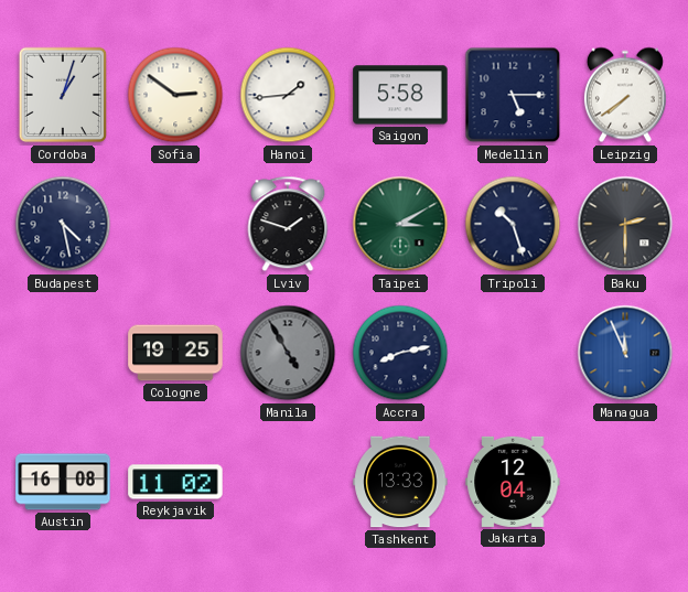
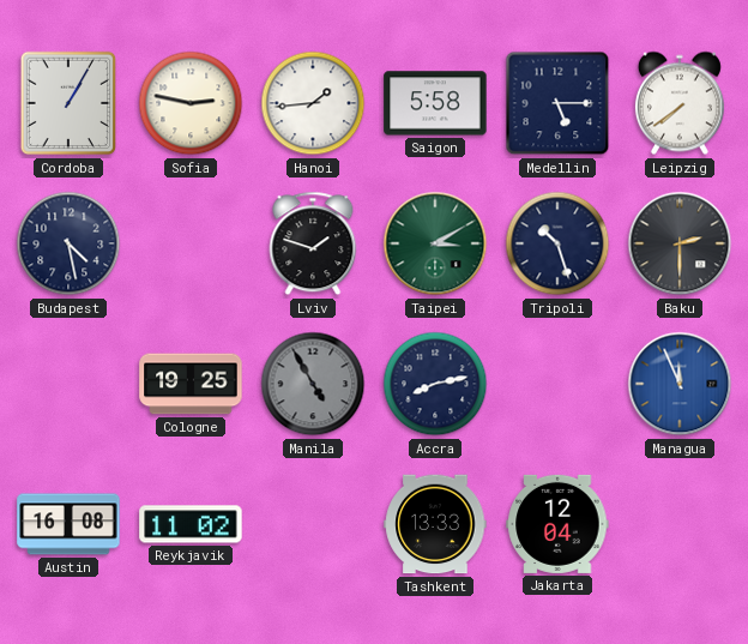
Cordoba: 1:03 -> 1:05 (68, 103)
Sofia: 2:51 -> 2:47 (191, 103)
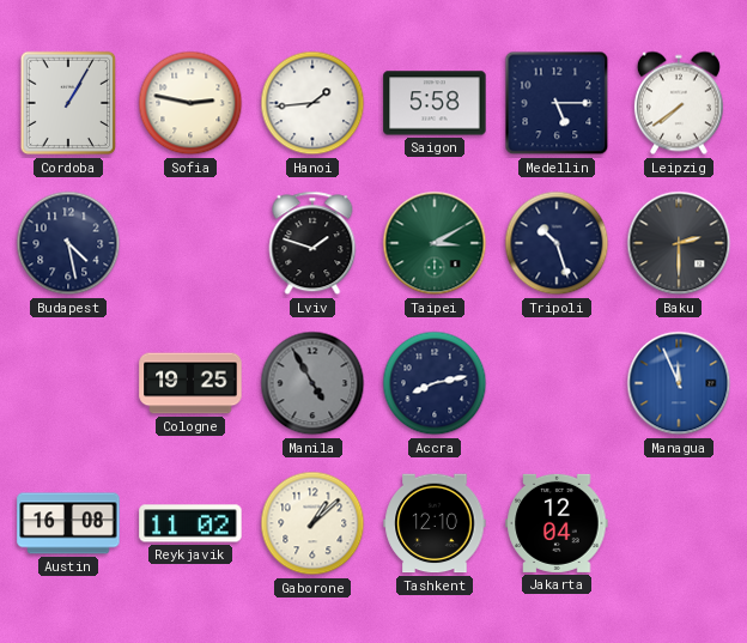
Gaborone: none -> 1:08 (312, 523)
Tashkent: 13:33 -> 12:10 (435, 523)
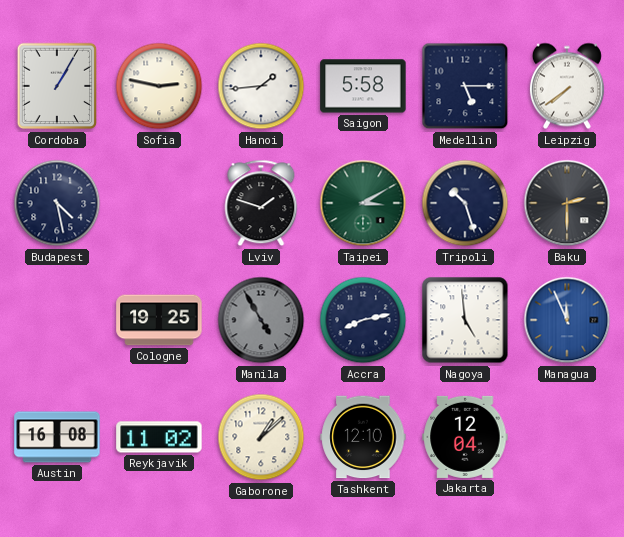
Nagoya: none -> 4:59 (465, 320)
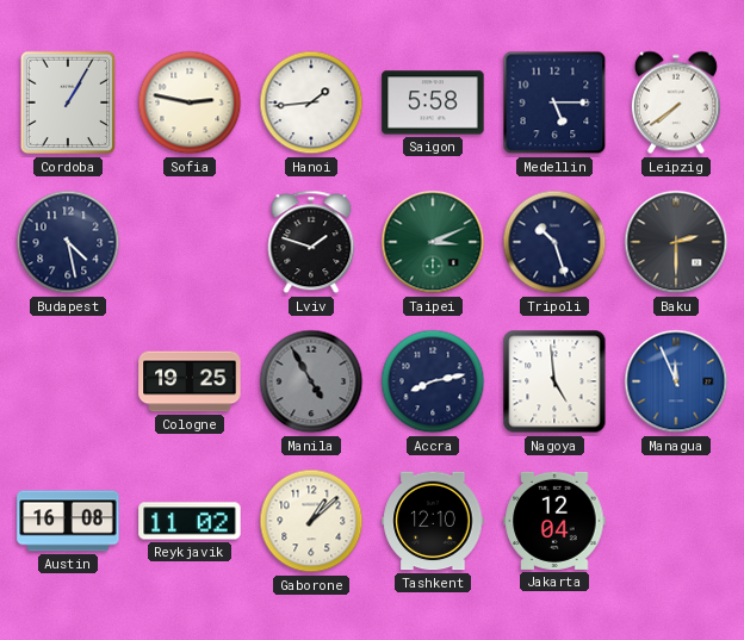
Taipei: 3:10 -> 3:11 (433, 242)
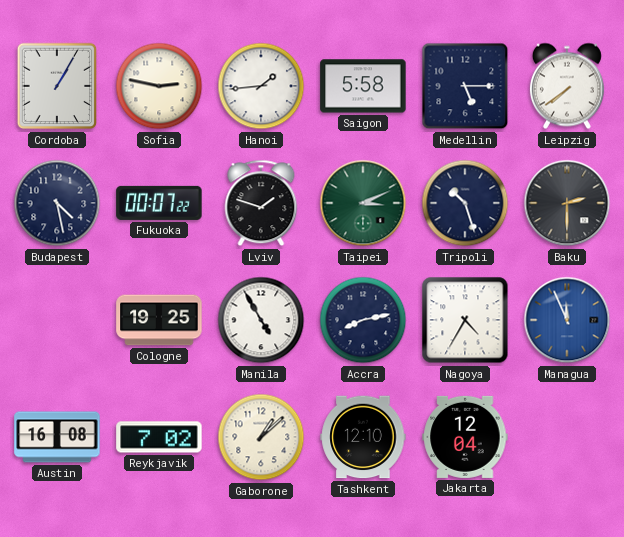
Fukuoka: none -> 00:07 (159, 203)
Manila dial: grey -> white (261, 320)
Nagoya: 4:59 -> 4:35 (465, 320)
Reykjavik: 11:02 -> 7:02 (159, 437)
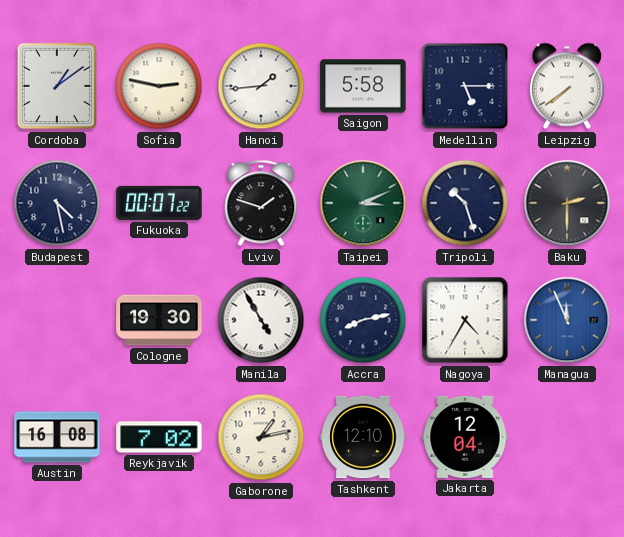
Cordoba: 1:05 -> 1:09 (57, 86)
Cologne: 19:25 -> 19:30 (159, 320)
Gaborone: 1:08 -> 1:13 (261, 437)
